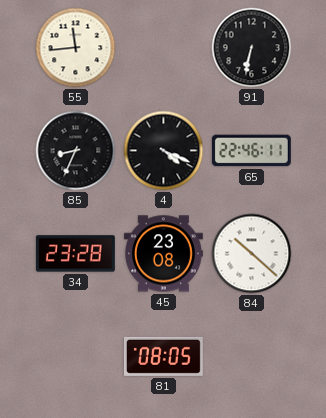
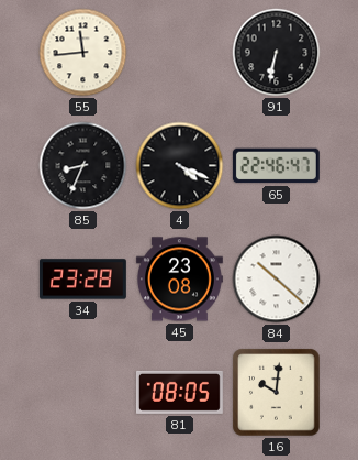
65: 22:46:11 -> 22:46:47 (276, 166)
16: none -> 10:01 (277, 393)
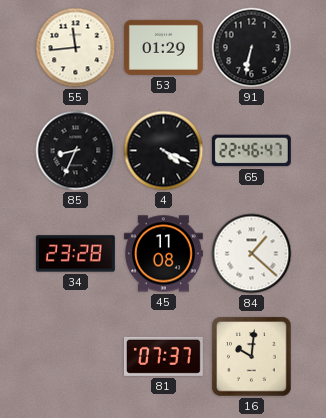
53: none -> 01:29 (163, 47)
45: 23:08 -> 11:08 (163, 254)
84: 10:22 -> 1:22 (252, 254)
81: 08:05 -> 07:37 (163, 356)
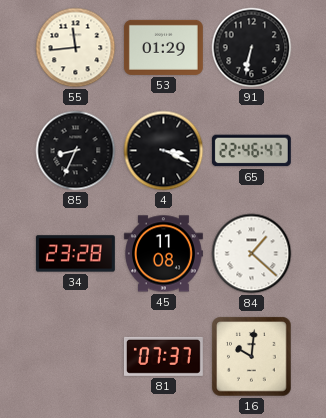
4: 4:19 -> 3:19 (164, 151)
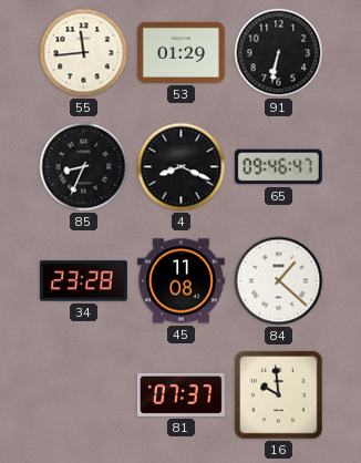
4: 3:19 -> 8:19 (182, 167)
65: 22:46 -> 09:46 (278, 167)
16: 10:01 -> 9:59 (279, 395)
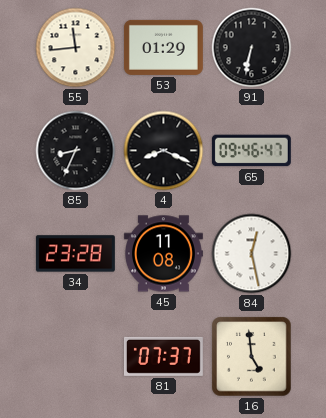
84: 1:22 -> 12:28 (252, 254)
16: 9:59 -> 4:59 (252, 357)
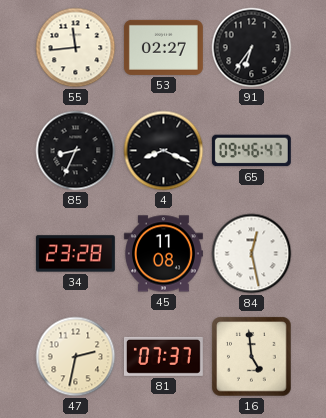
53: 01:29 -> 02:27 (163, 47)
91: 6:32 -> 6:36 (252, 48)
47: none -> 2:32 (76, 357)
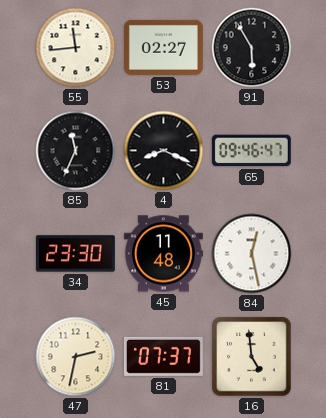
91: 6:36 -> 5:55 (252, 48)
85: 8:34 -> 11:34 (76, 151)
34: 23:28 -> 23:30 (75, 254)
45: 11:08 -> 11:48 (163, 254)
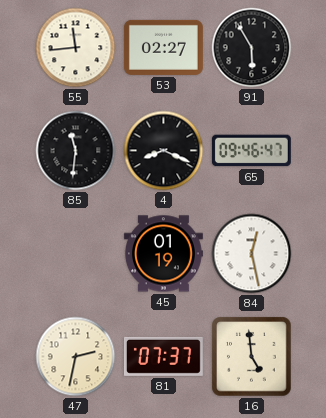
85: 11:34 -> 11:31 (76, 151)
34: 23:30 -> none (75, 254)
45: 11:48 -> 01:19 (163, 254)
